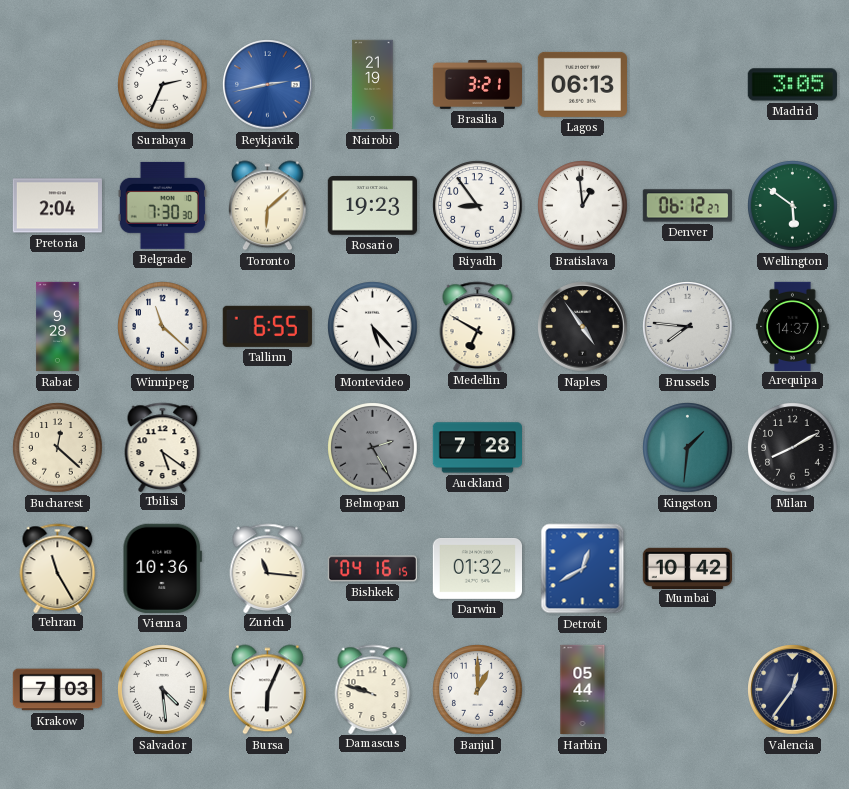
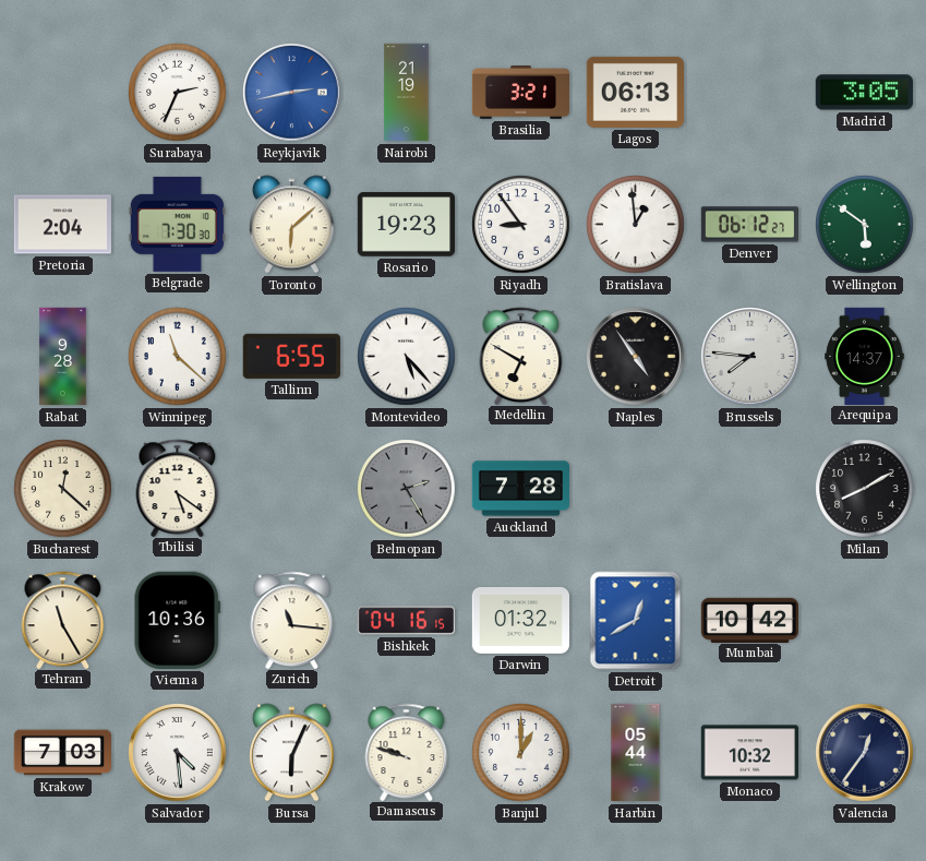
Kingston: 1:31 -> none (688, 448)
Monaco: none -> 10:32 (749, 753)
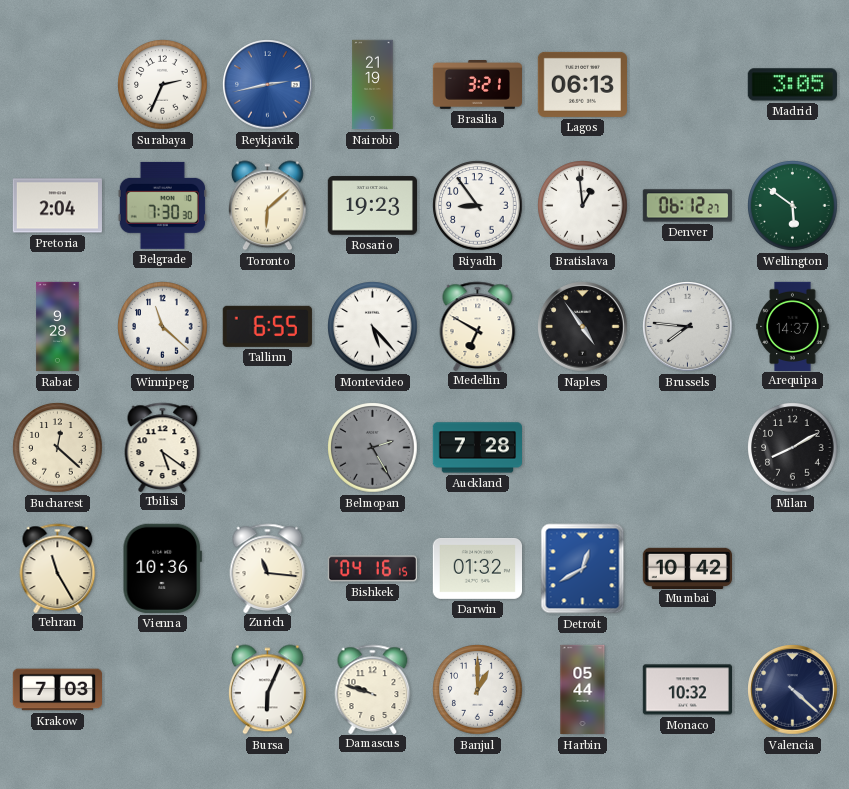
Salvador: 4:29 -> none (178, 753)
Valencia: 12:36 -> 4:22 (793, 690)
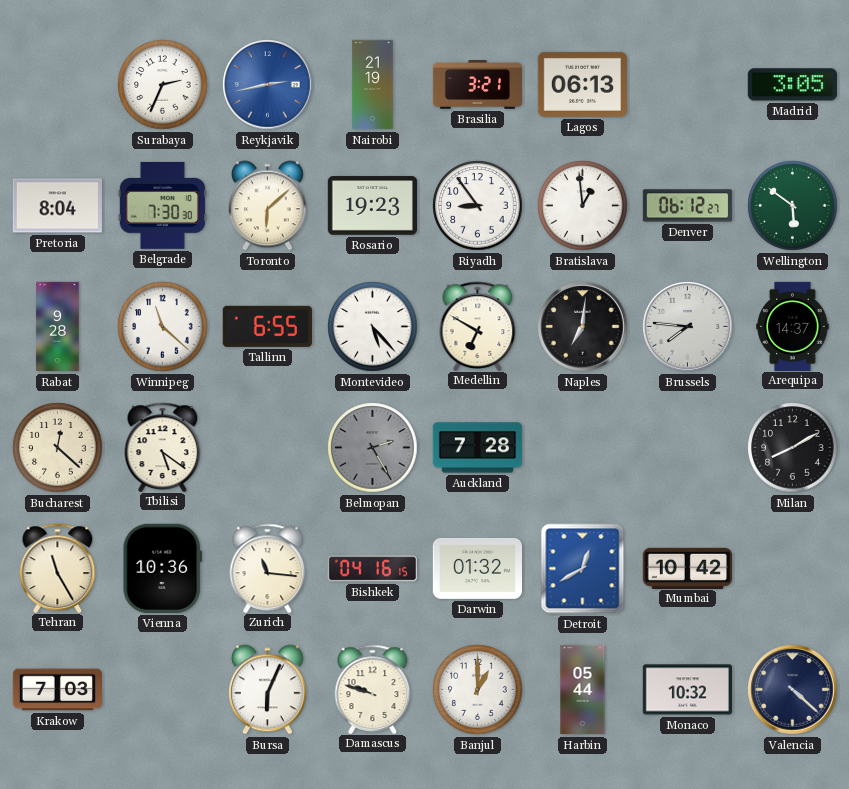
Pretoria: 2:04 -> 8:04 (57, 206)
Naples: 4:54 -> 7:01 (583, 327)
